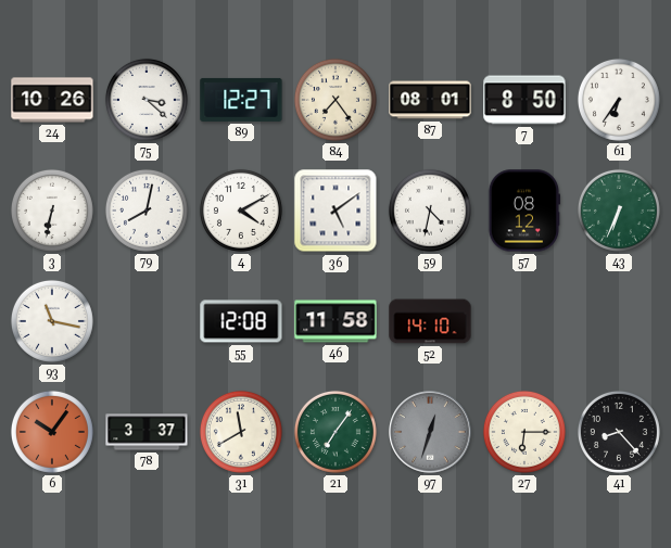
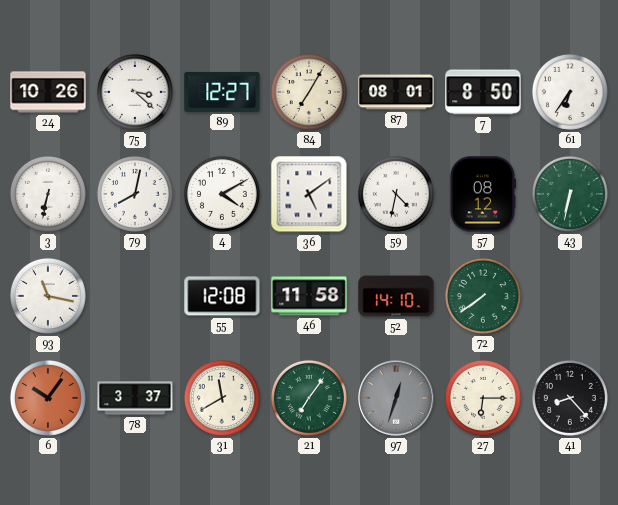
84: 7:24 -> 7:05 (309, 92)
43: 6:34 -> 6:32 (570, 194)
72: none -> 7:39 (483, 296)
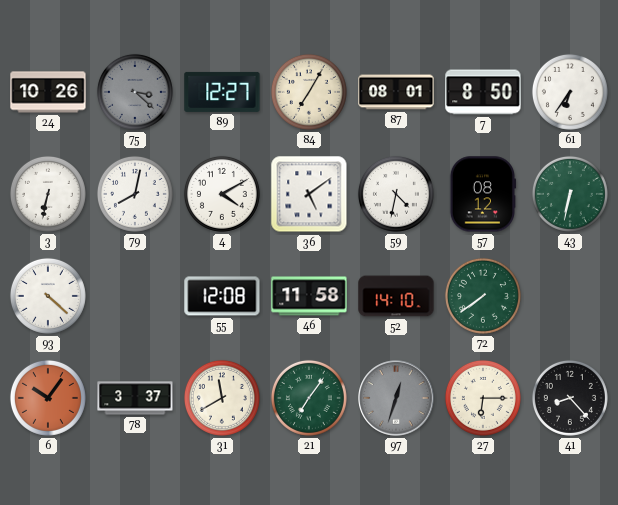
75 dial: white -> grey (135, 92)
93: 11:17 -> 4:22 (48, 296)
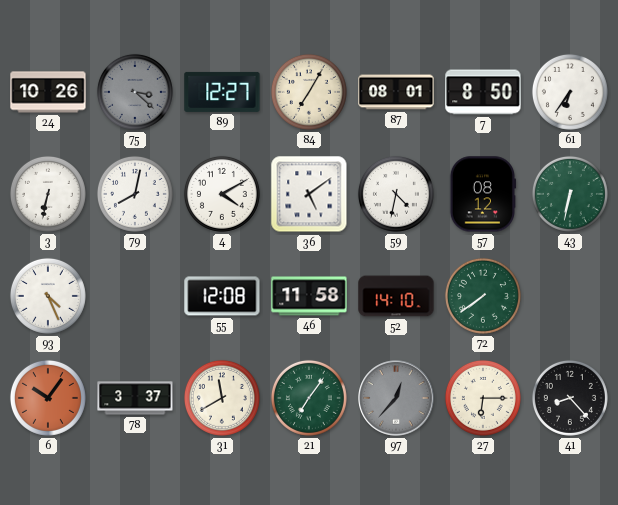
93: 4:22 -> 4:26 (48, 296)
97: 12:33 -> 12:37 (396, 398)
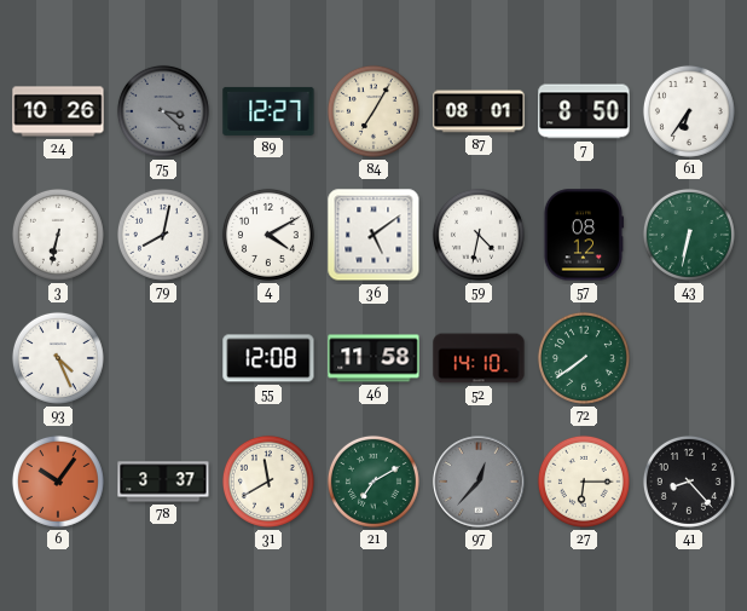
21: 7:06 -> 7:10 (373, 482)
